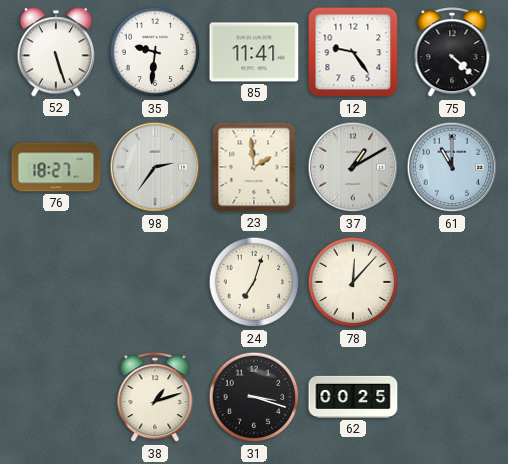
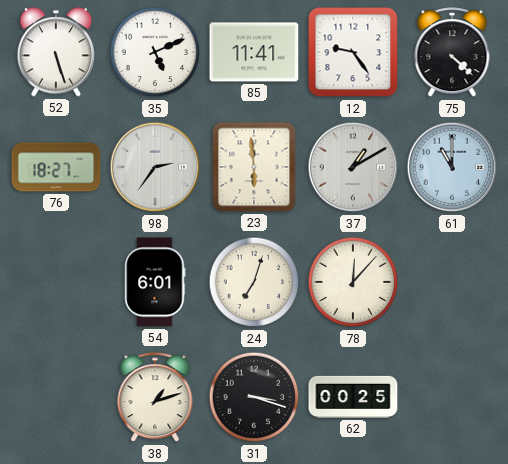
35: 9:31 -> 5:11 (155, 52)
23: 1:59 -> 5:59 (254, 167)
54: none -> 6:01 (155, 282)
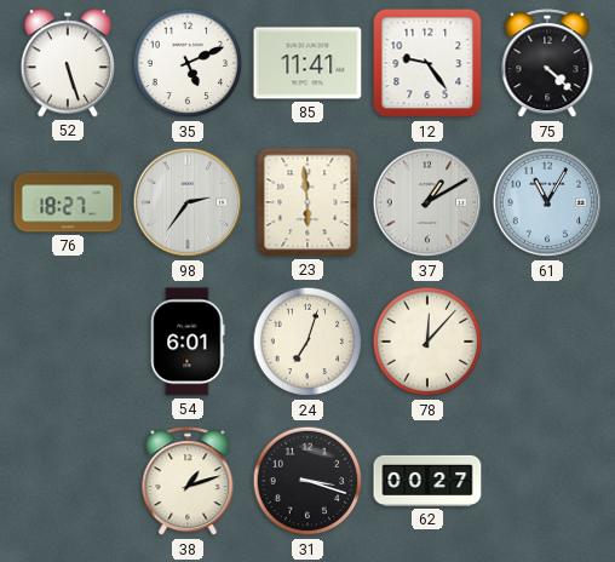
61: 11:00 -> 11:05 (547, 202)
62: 00:25 -> 00:27 (427, 481)
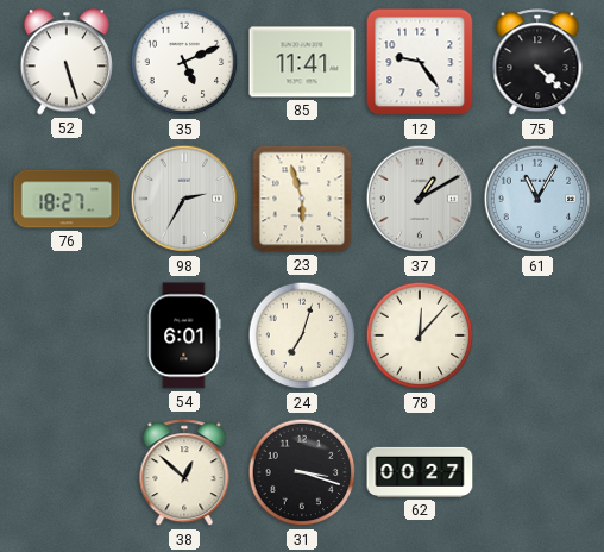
98: 2:36 -> 2:35 (184, 199)
23: 5:59 -> 5:57 (302, 199)
38: 1:12 -> 12:52 (184, 473)
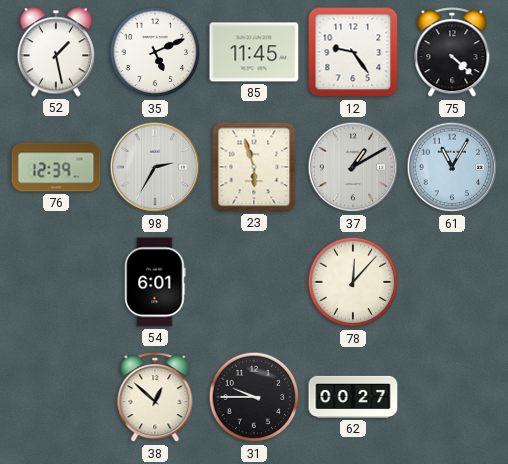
52: 5:27 -> 1:28 (56, 52)
85: 11:41 -> 11:45 (254, 52)
76: 18:27 -> 12:39 (56, 167)
24: 7:03 -> none (302, 335)
31: 3:18 -> 9:45 (254, 397)
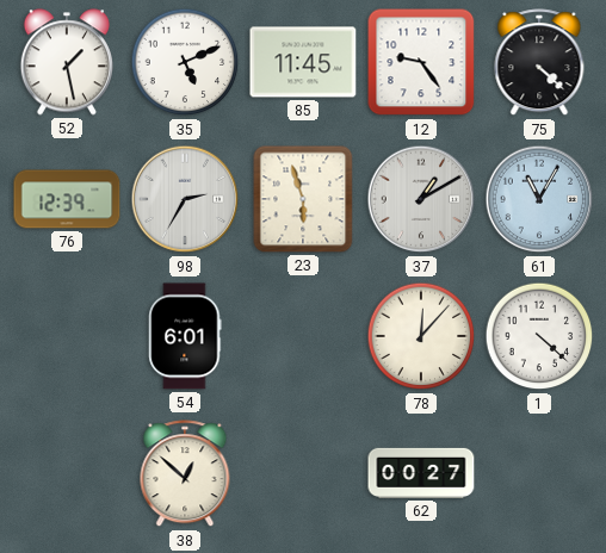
1: none -> 4:22 (539, 336)
31: 9:45 -> none (254, 397)
